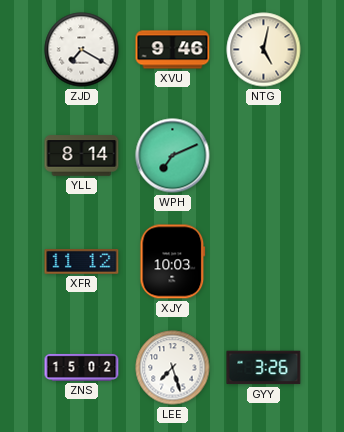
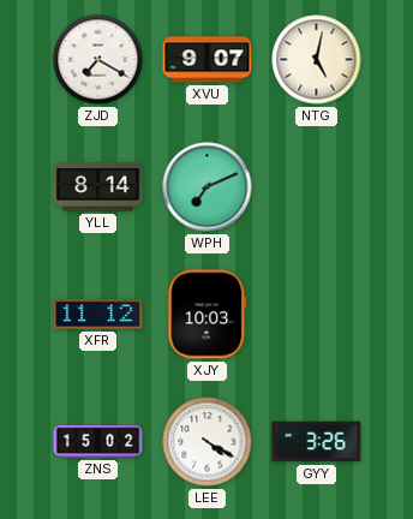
XVU: 9:46 -> 9:07 (208, 60)
LEE: 7:27 -> 4:20 (208, 442)
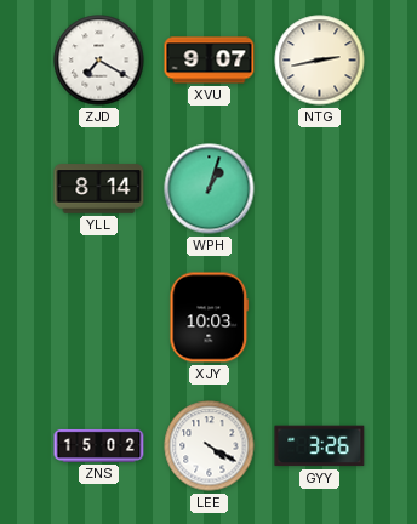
NTG: 5:02 -> 2:43 (320, 61)
WPH: 7:11 -> 1:03 (210, 189)
XFR: 11:12 -> none (98, 315)
